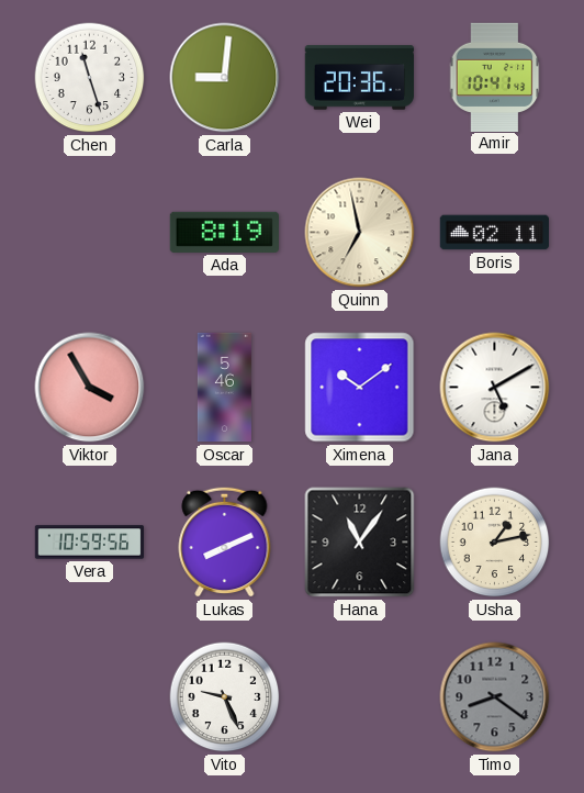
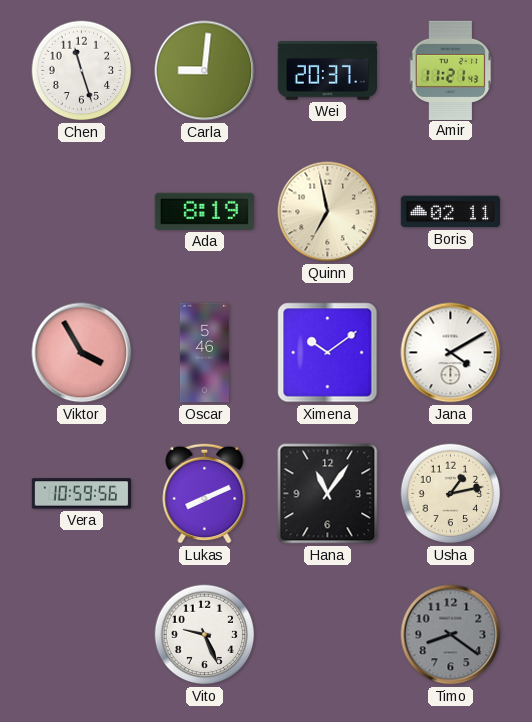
Wei: 20:36 -> 20:37 (327, 71)
Amir: 10:41 -> 11:21 (451, 70)
Jana: 5:10 -> 4:10 (451, 353)
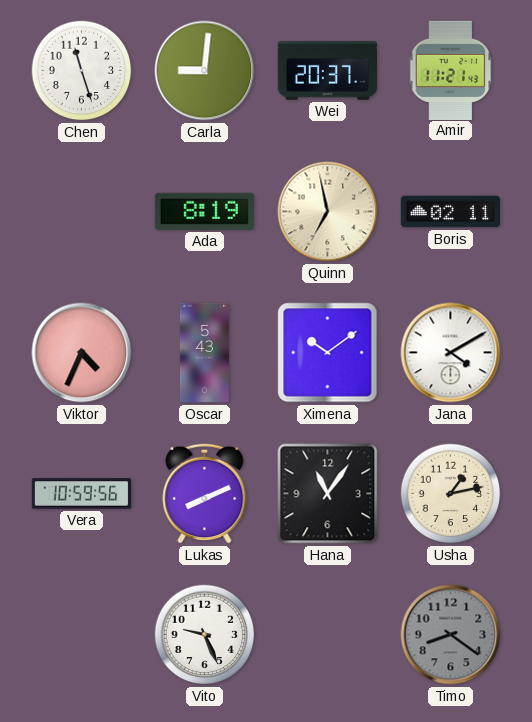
Viktor: 3:55 -> 4:34 (82, 353)
Oscar: 5:46 -> 5:43 (204, 353)
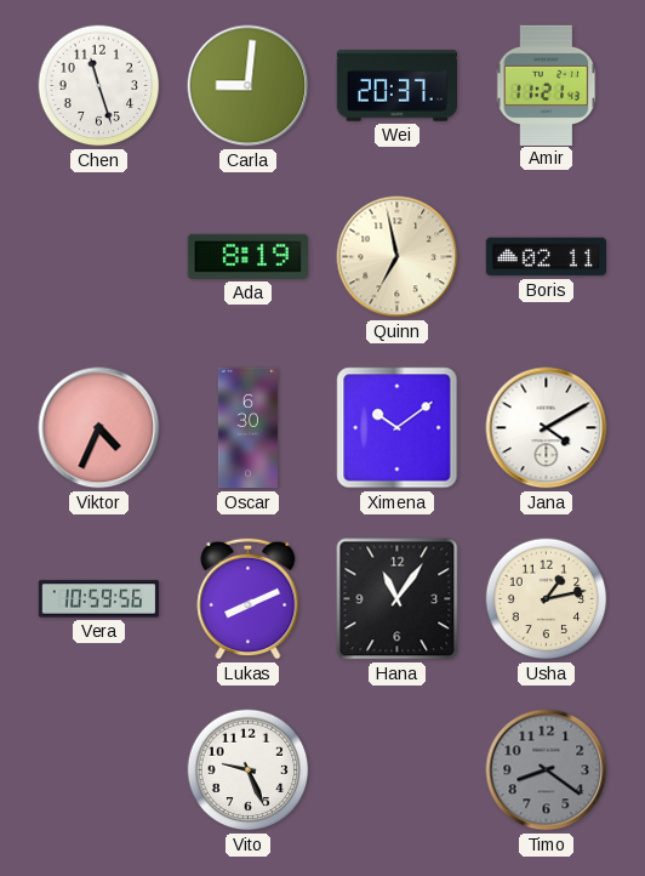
Oscar: 5:43 -> 6:30 (247, 428)
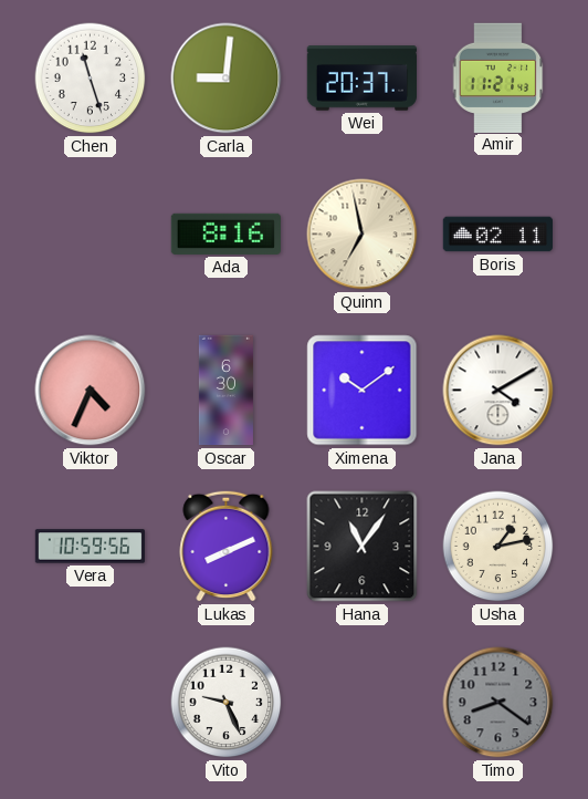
Ada: 8:19 -> 8:16 (225, 234)
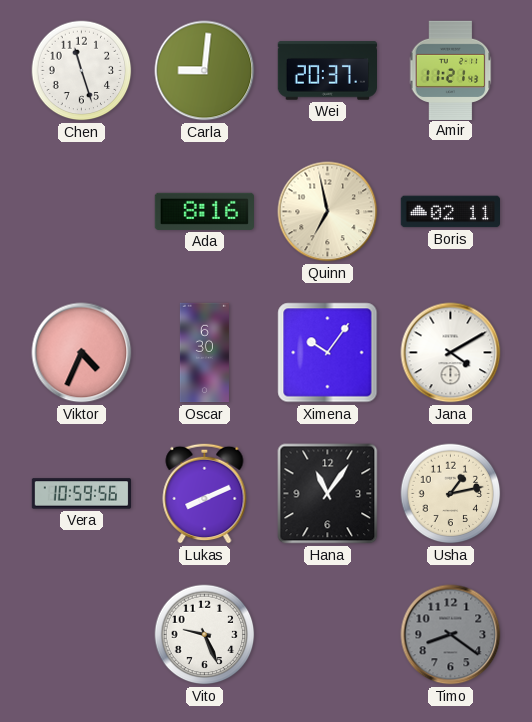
Ximena: 10:09 -> 10:06 (328, 353)
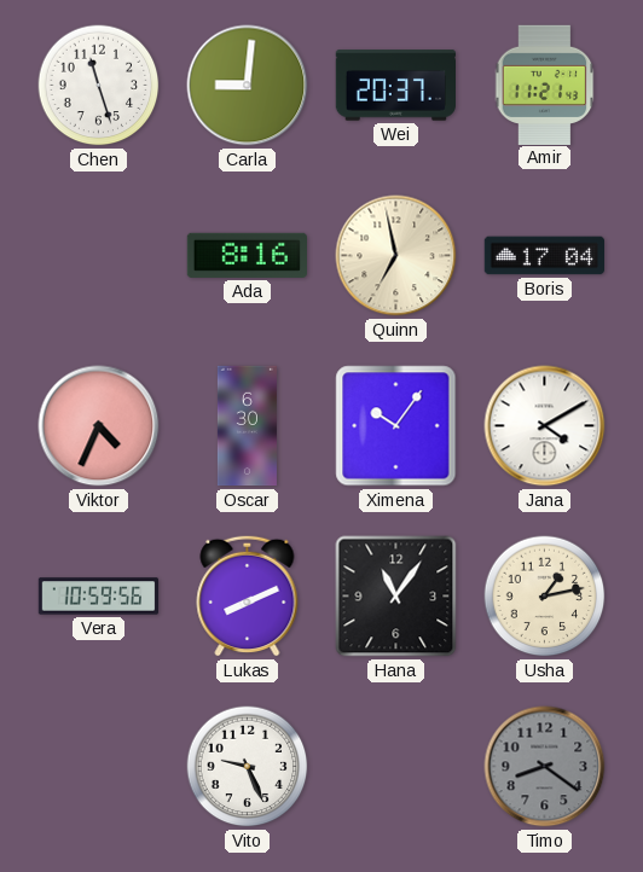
Boris: 02:11 -> 17:04 (544, 256)
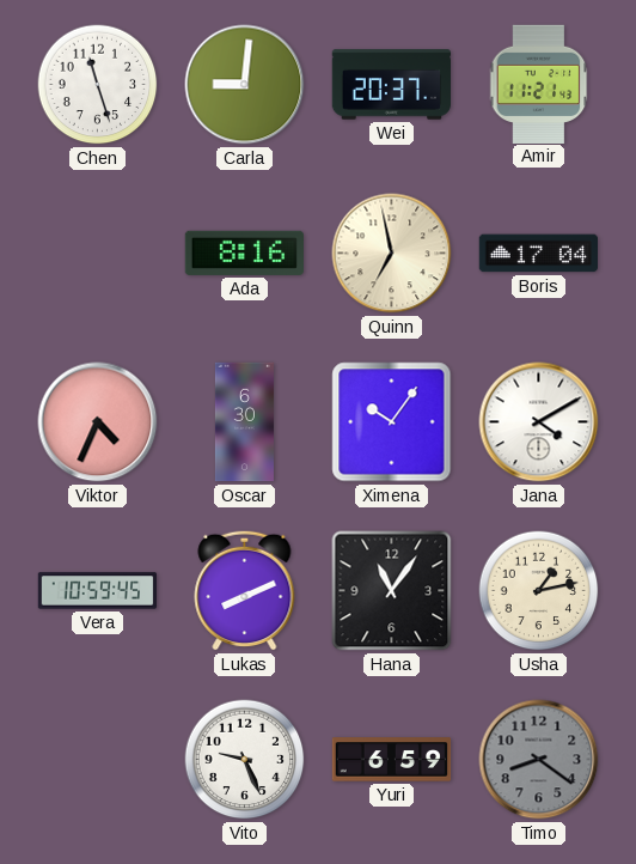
Vera: 10:59:56 -> 10:59:45 (98, 591)
Yuri: none -> 6:59 (392, 760)
